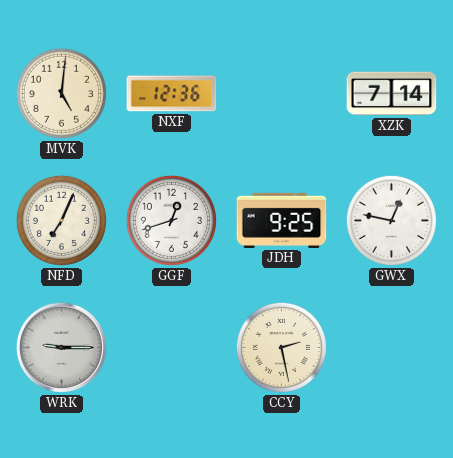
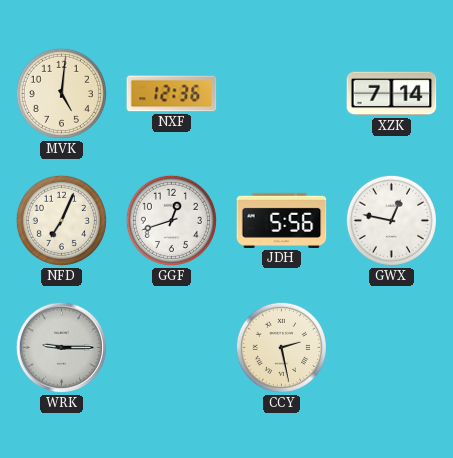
JDH: 9:25 -> 5:56 (282, 220)
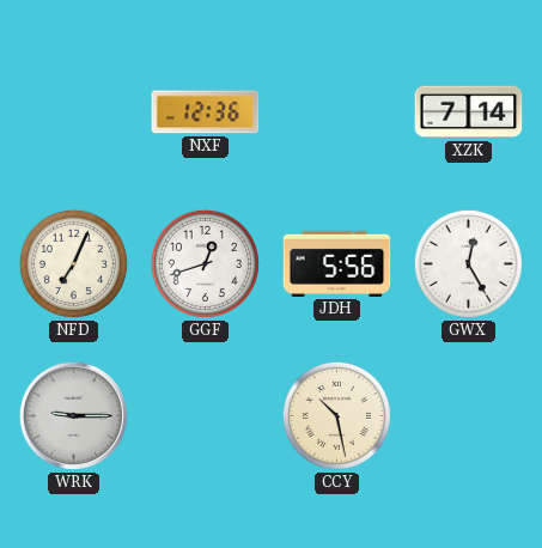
MVK: 5:01 -> none (61, 93)
GWX: 12:47 -> 12:25 (468, 263)
CCY: 2:28 -> 10:28 (336, 415)
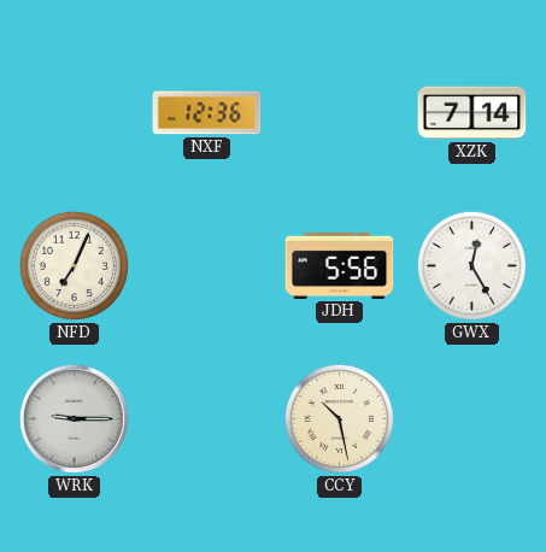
GGF: 12:42 -> none (205, 263)
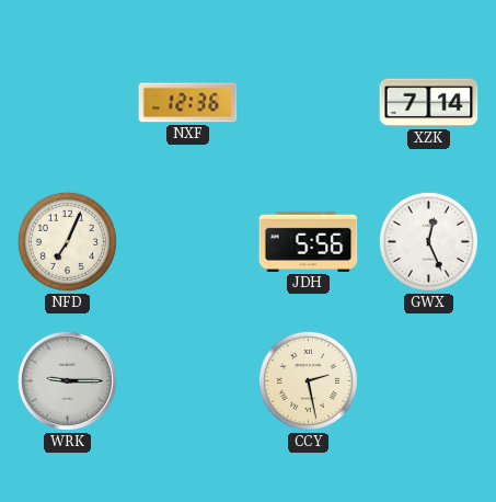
GWX: 12:25 -> 12:26 (428, 241)
CCY: 10:28 -> 2:28 (308, 380)
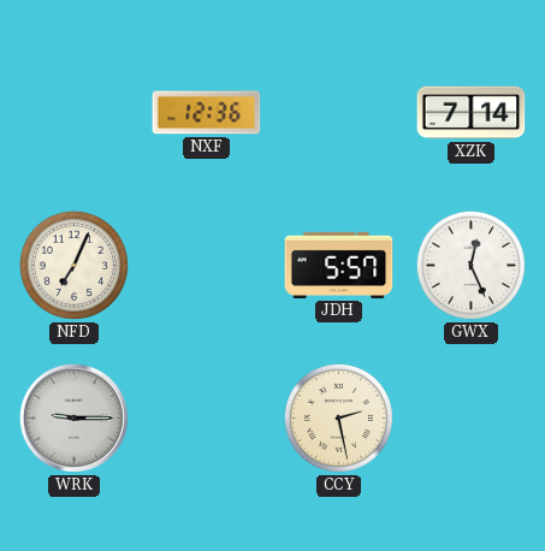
JDH: 5:56 -> 5:57 (339, 265)
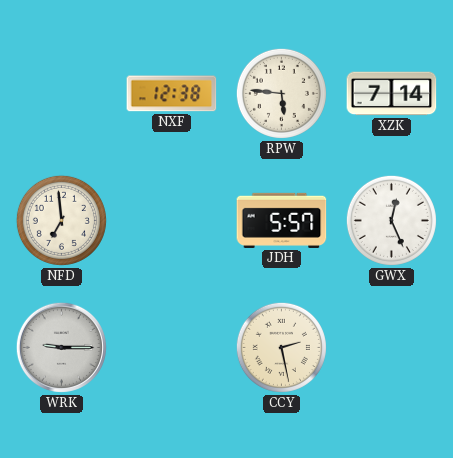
NXF: 12:36 -> 12:38 (172, 94)
RPW: none -> 5:46 (281, 93)
NFD: 7:04 -> 6:59 (61, 220)
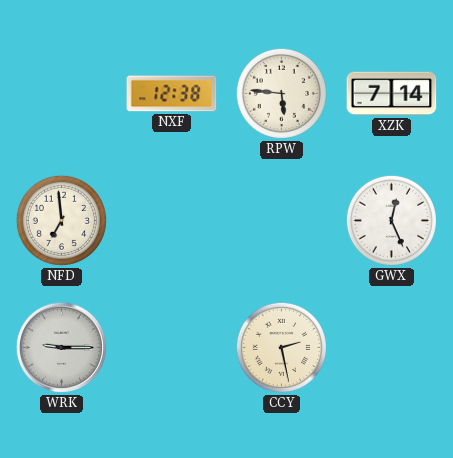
JDH: 5:57 -> none (282, 220)
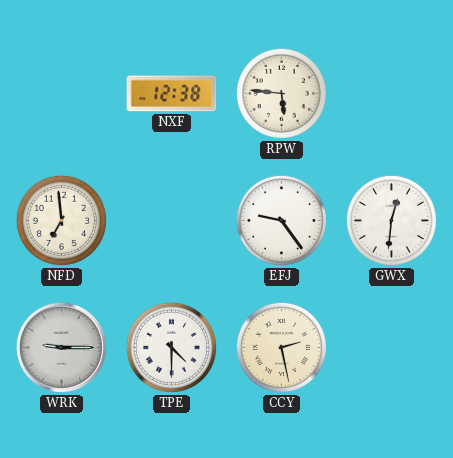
XZK: 7:14 -> none (392, 94)
EFJ: none -> 9:24 (281, 220)
GWX: 12:26 -> 12:31 (391, 220)
TPE: none -> 4:30 (171, 347)
